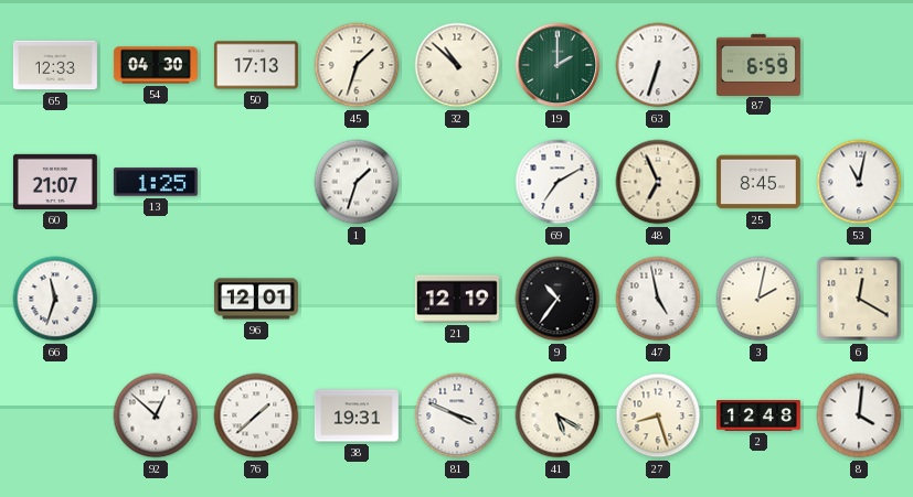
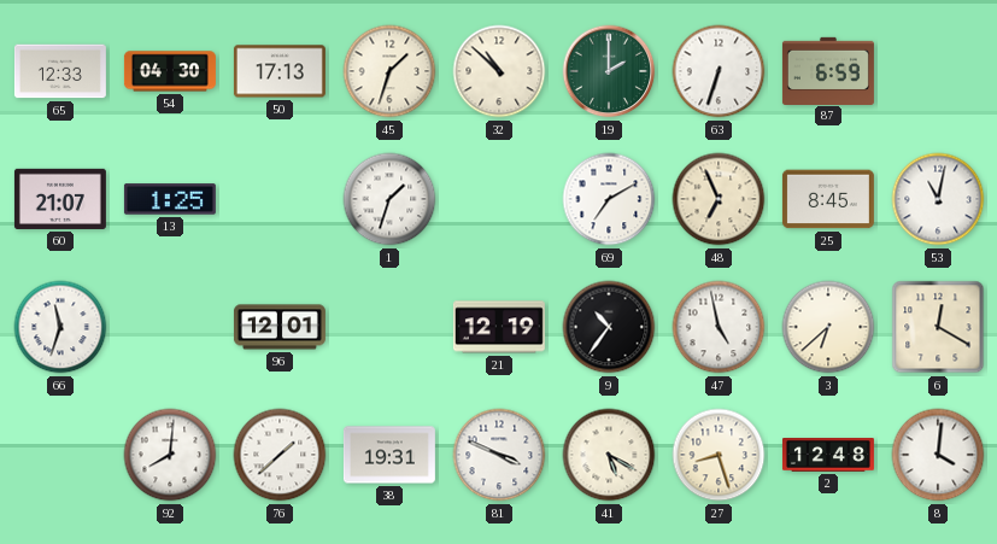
3: 2:02 -> 6:38 (828, 327)
92: 12:52 -> 8:01 (170, 455)
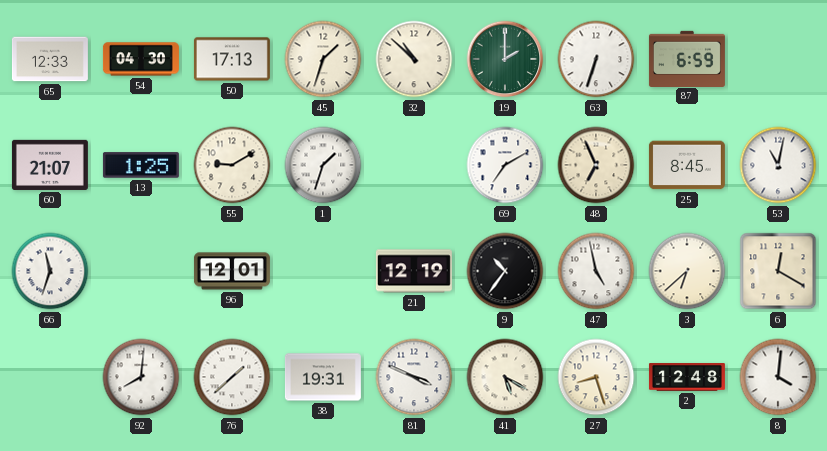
55: none -> 9:10 (232, 165)
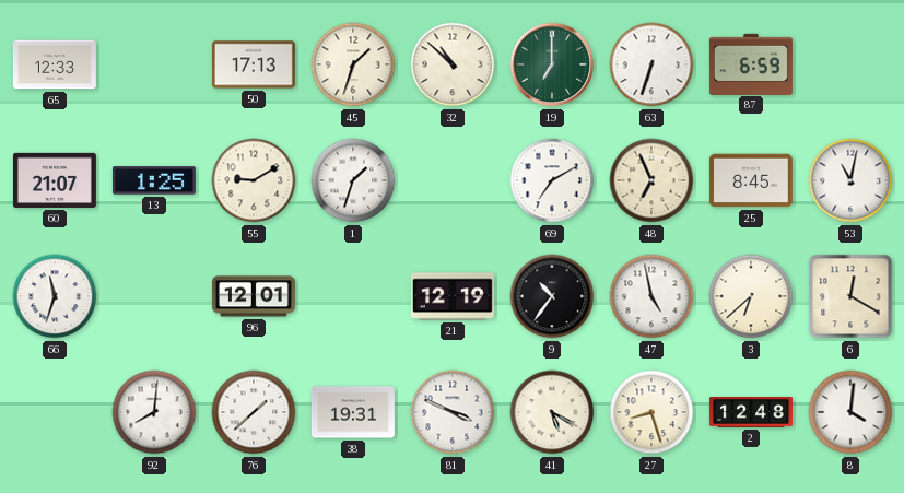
54: 04:30 -> none (141, 59)
19: 2:00 -> 7:00 (552, 64)
